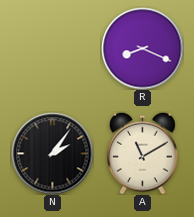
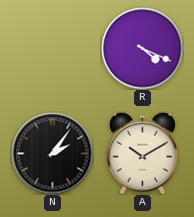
R: 8:19 -> 4:19 (142, 48)
A: 11:10 -> 10:10 (143, 153)
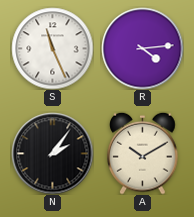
S: none -> 11:26 (52, 48)
R: 4:19 -> 4:14 (142, 48)
